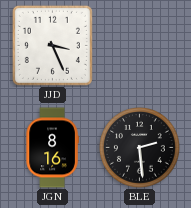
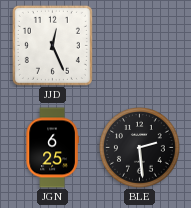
JJD: 3:26 -> 12:26 (52, 45)
JGN: 8:16 -> 6:25 (52, 148)
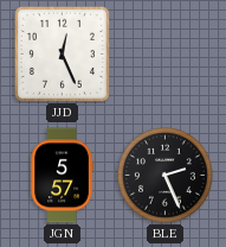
JGN: 6:25 -> 5:57 (62, 176)
BLE: 2:29 -> 2:26 (166, 176)
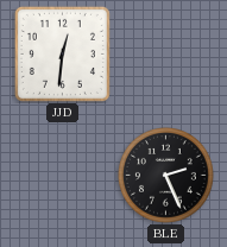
JJD: 12:26 -> 12:31 (62, 53)
JGN: 5:57 -> none (62, 176)
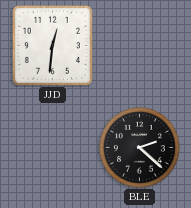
BLE: 2:26 -> 2:22 (140, 148)
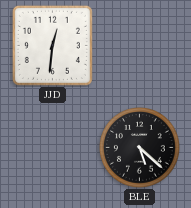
BLE: 2:22 -> 5:22 (140, 148)
